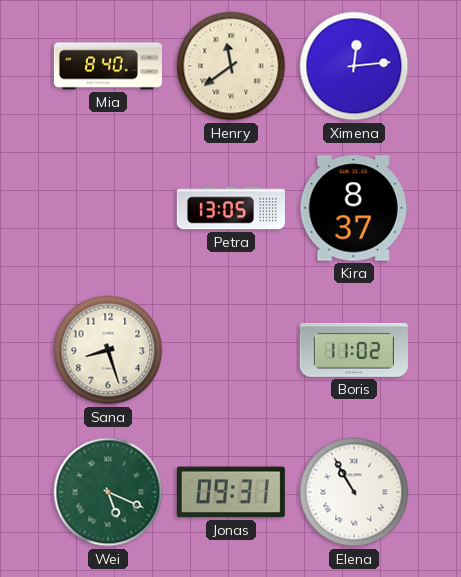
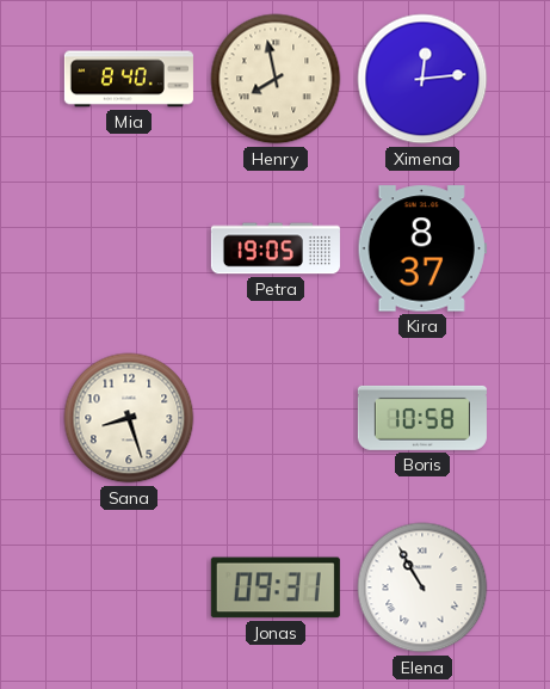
Henry: 11:39 -> 7:58 (276, 79)
Petra: 13:05 -> 19:05 (276, 248)
Boris: 11:02 -> 10:58 (422, 418)
Wei: 5:19 -> none (108, 492)
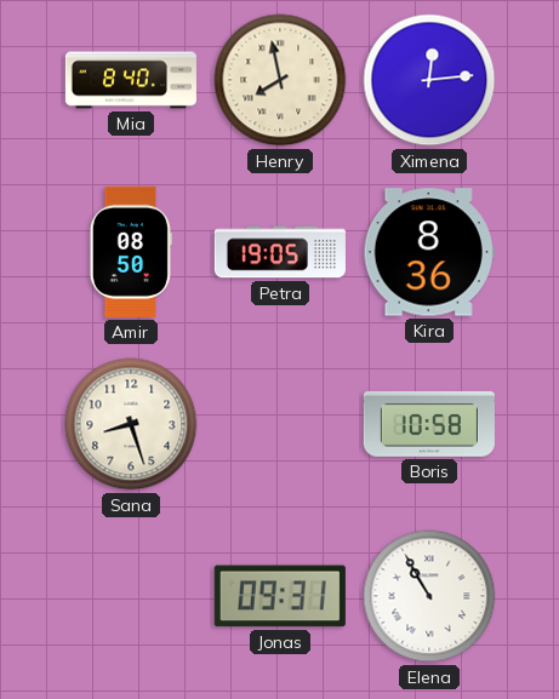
Amir: none -> 08:50 (131, 252)
Kira: 8:37 -> 8:36 (429, 252)
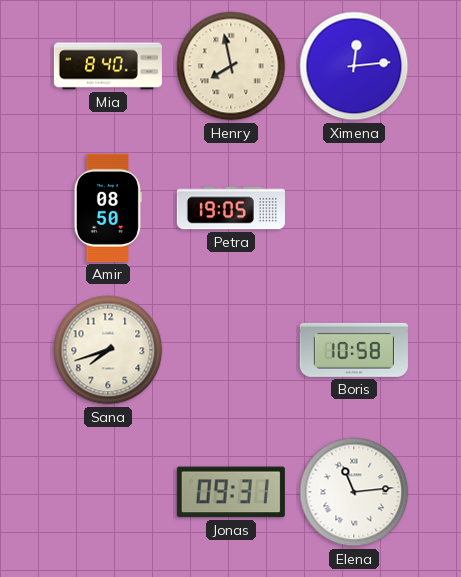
Kira: 8:36 -> none (429, 252)
Sana: 8:27 -> 7:42 (108, 350)
Elena: 10:55 -> 11:14 (354, 492)
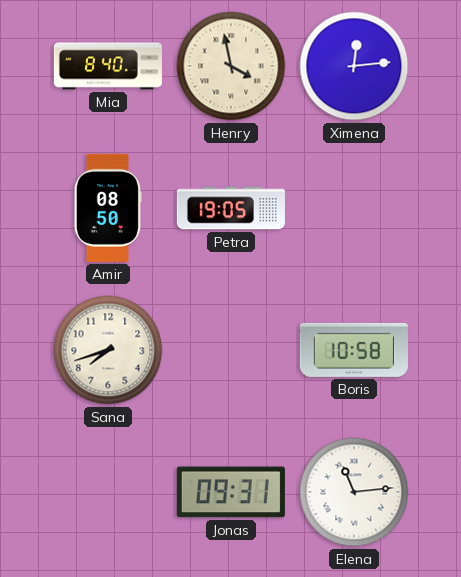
Henry: 7:58 -> 3:58 (231, 66)
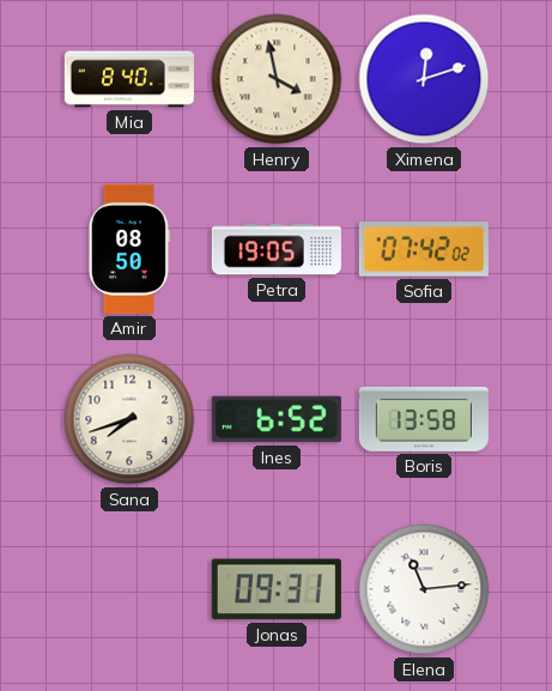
Ximena: 12:14 -> 12:12 (424, 79)
Sofia: none -> 07:42 (424, 249)
Ines: none -> 6:52 (277, 419)
Boris: 10:58 -> 13:58 (424, 419)
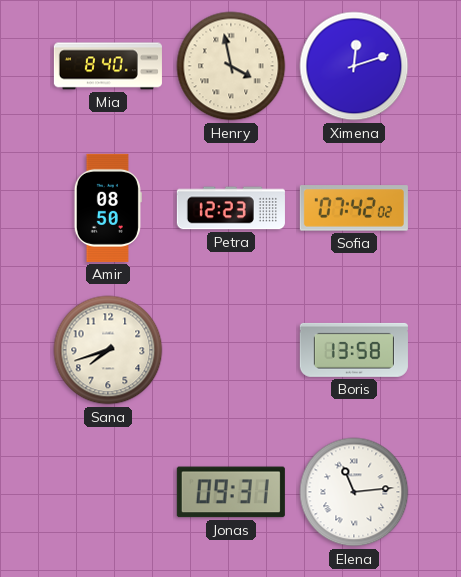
Petra: 19:05 -> 12:23 (231, 208)
Ines: 6:52 -> none (277, 419)
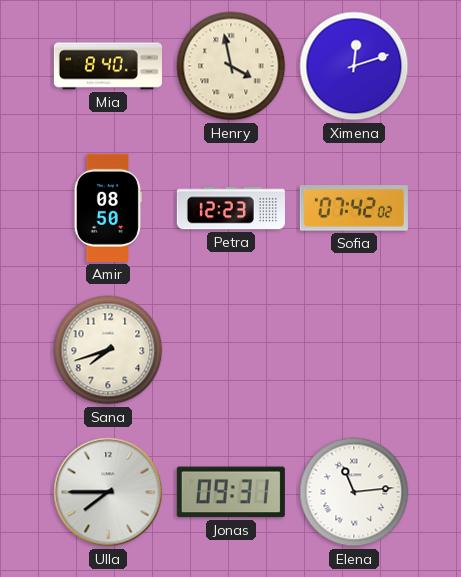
Boris: 13:58 -> none (354, 350)
Ulla: none -> 7:45 (108, 492)
